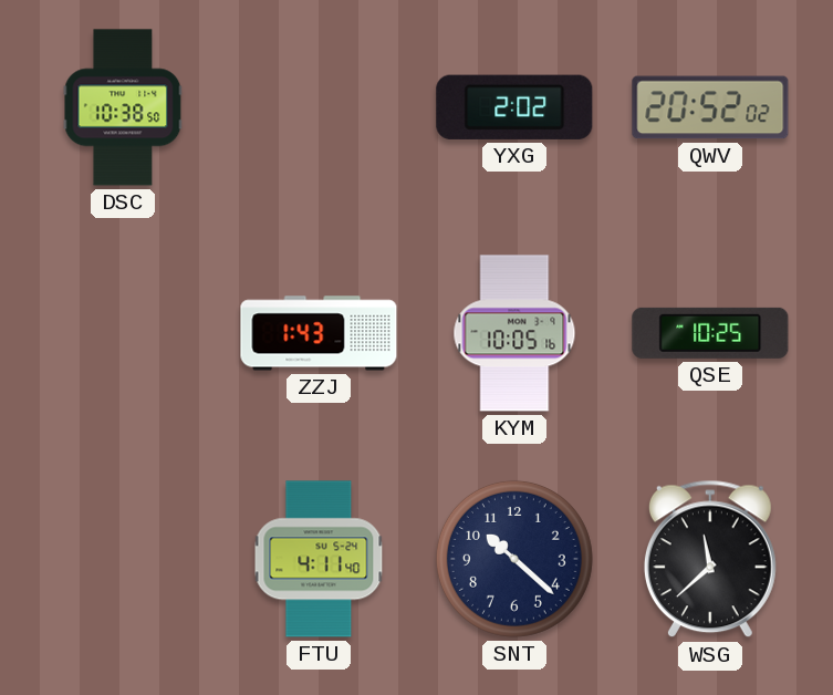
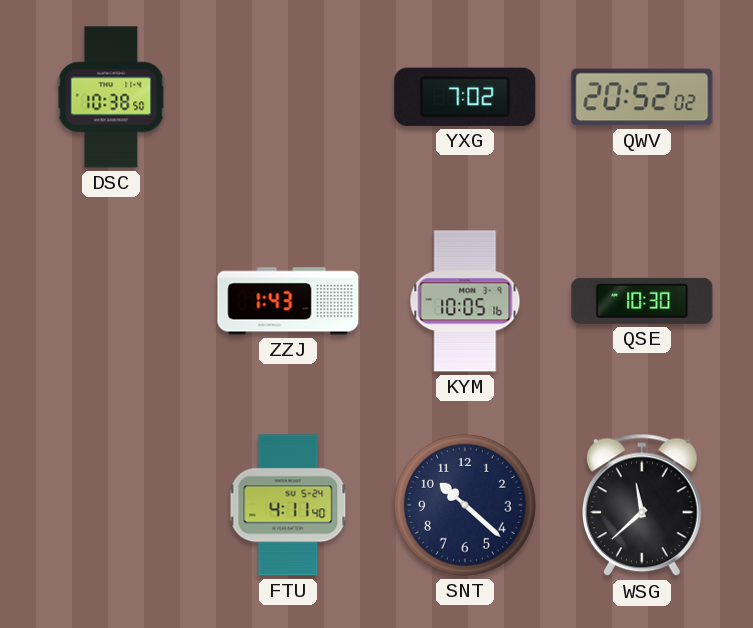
YXG: 2:02 -> 7:02 (465, 97)
QSE: 10:25 -> 10:30 (642, 301)
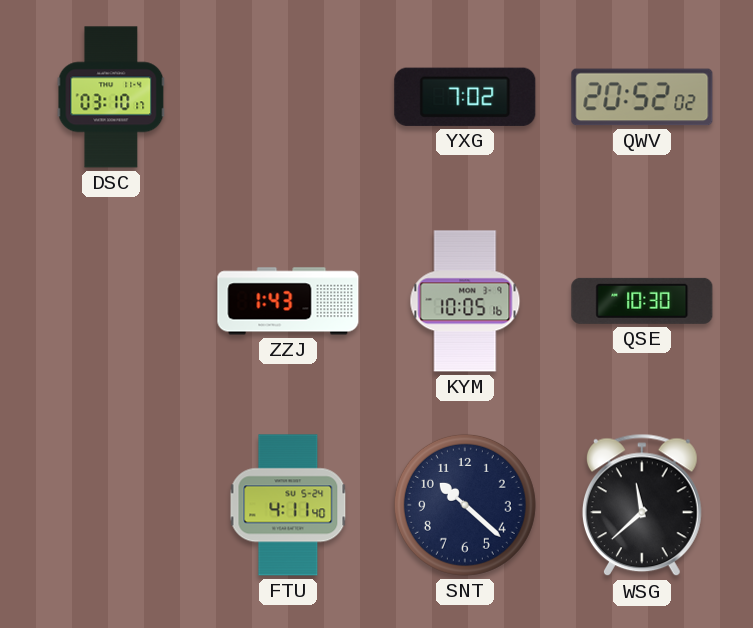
DSC: 10:38 -> 03:10 (111, 97)
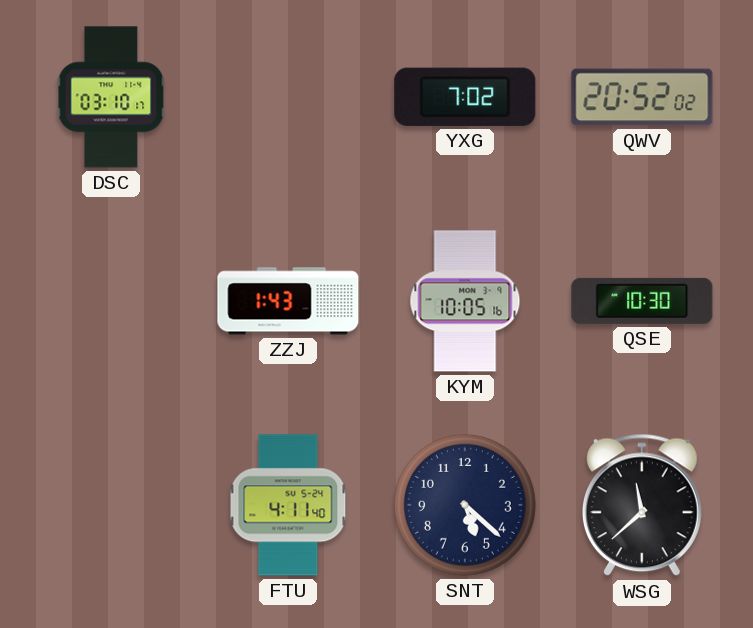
SNT: 10:22 -> 5:22 (465, 505)
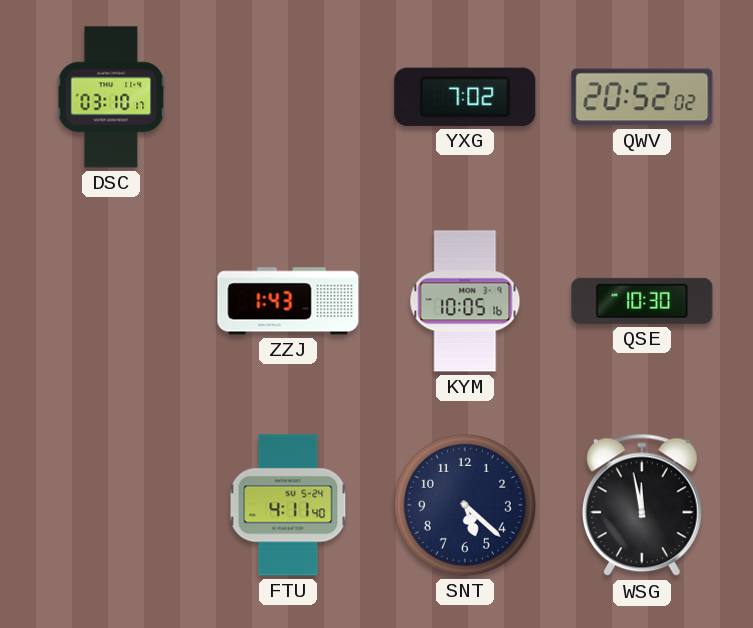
WSG: 11:38 -> 11:58 (642, 505)
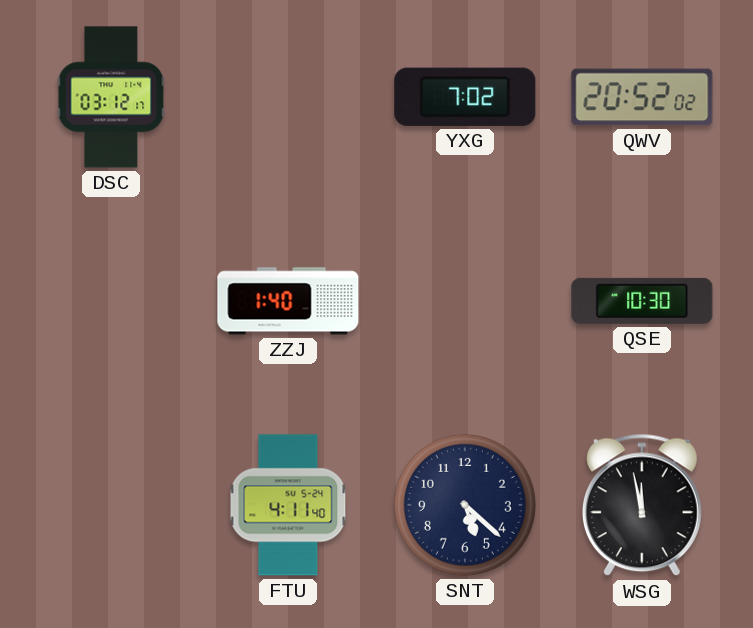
DSC: 03:10 -> 03:12 (111, 97)
ZZJ: 1:43 -> 1:40 (288, 301)
KYM: 10:05 -> none (465, 301)
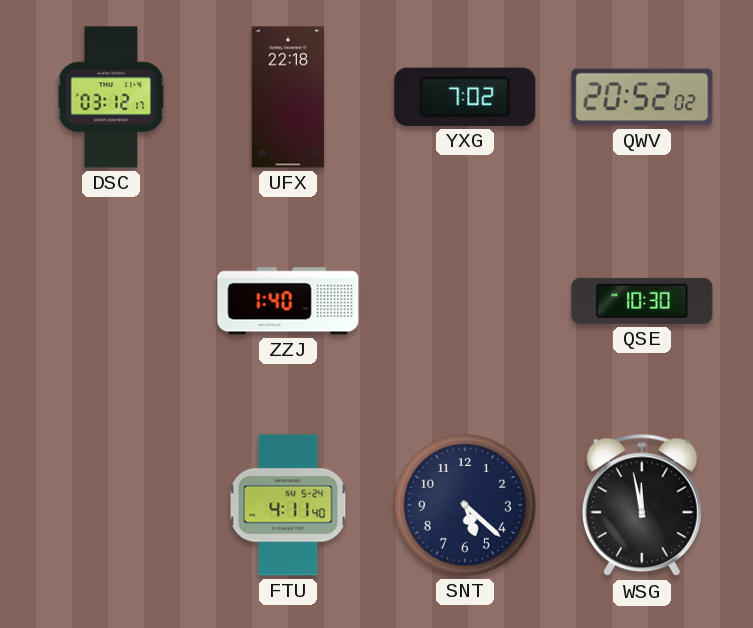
UFX: none -> 22:18 (288, 97)
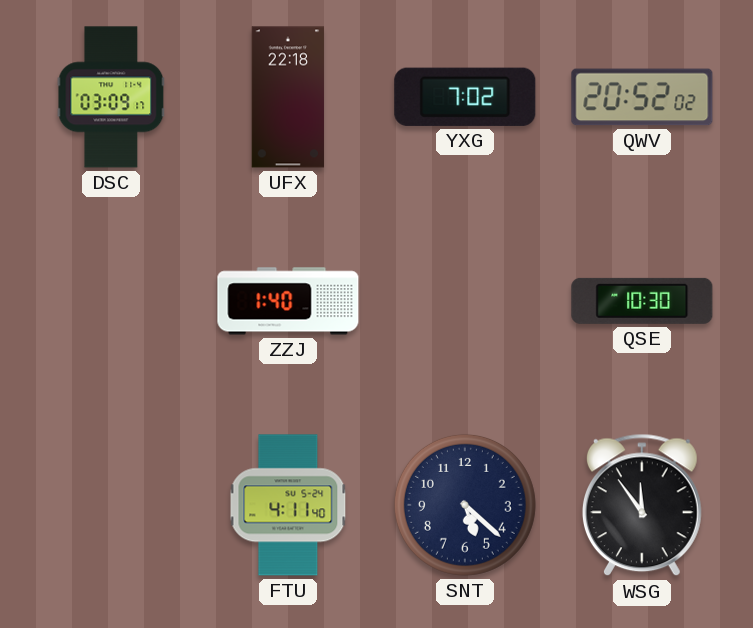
DSC: 03:12 -> 03:09 (111, 97)
WSG: 11:58 -> 11:54 (642, 505)
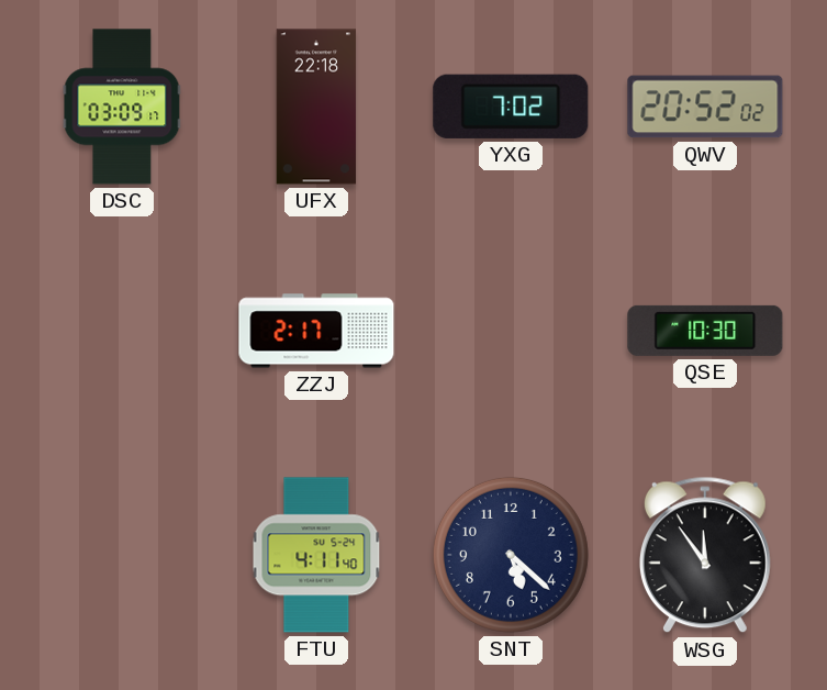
ZZJ: 1:40 -> 2:17 (316, 331)
